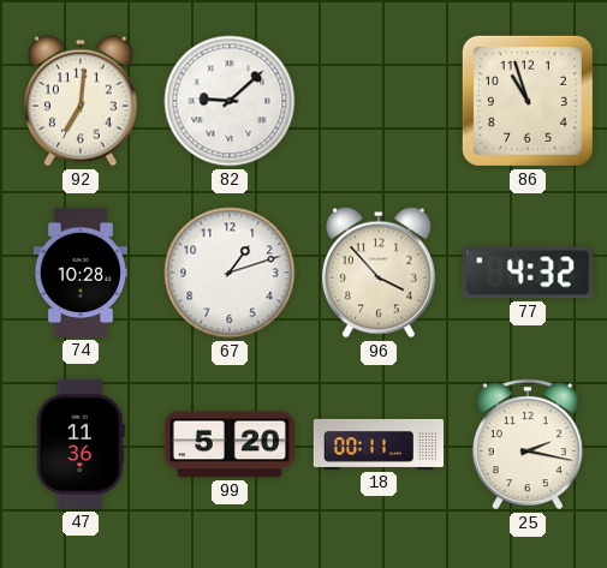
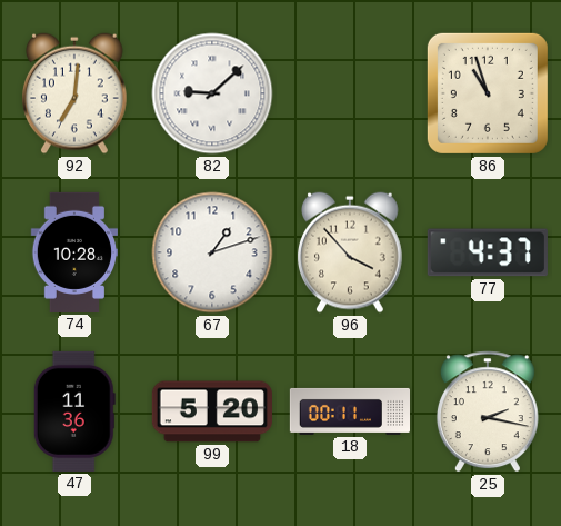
77: 4:32 -> 4:37 (488, 252)
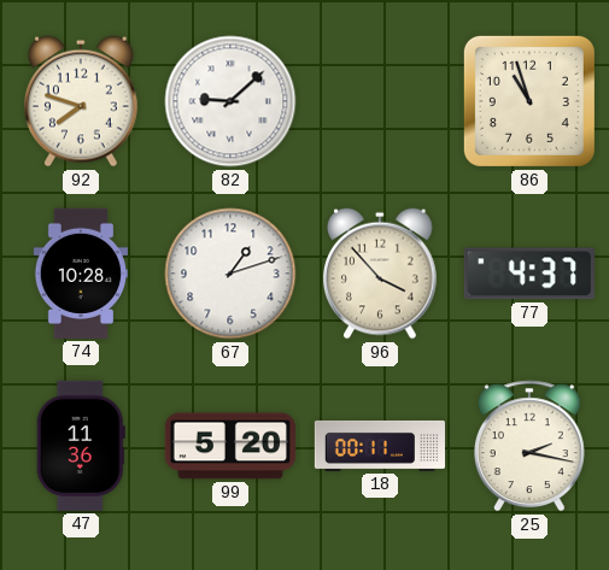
92: 7:01 -> 7:48 (82, 101)
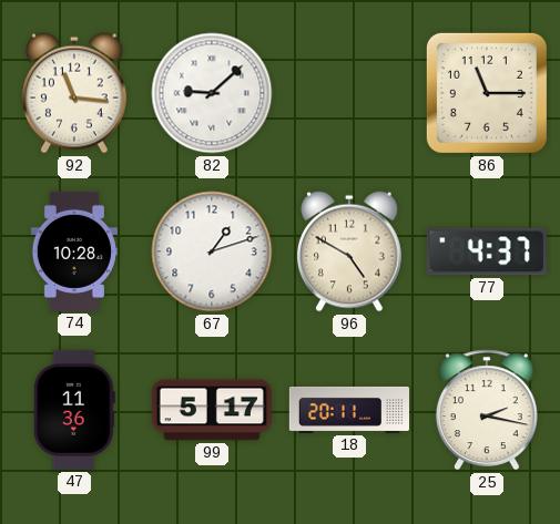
92: 7:48 -> 11:16 (75, 93)
86: 10:57 -> 11:15 (487, 93)
96: 3:53 -> 4:50 (350, 251)
99: 5:20 -> 5:17 (212, 410)
18: 00:11 -> 20:11 (348, 410)
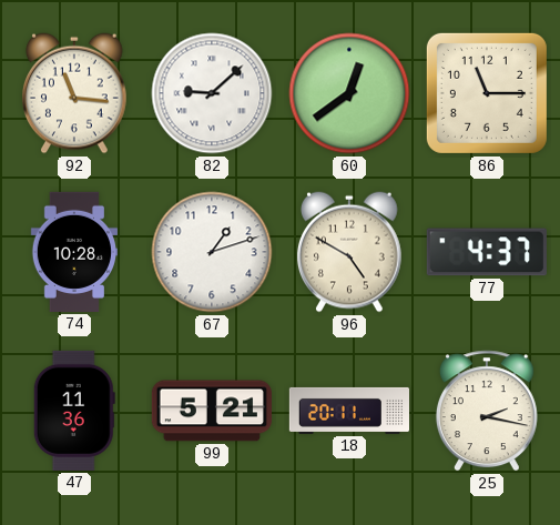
60: none -> 12:39 (349, 93)
99: 5:17 -> 5:21 (212, 411)
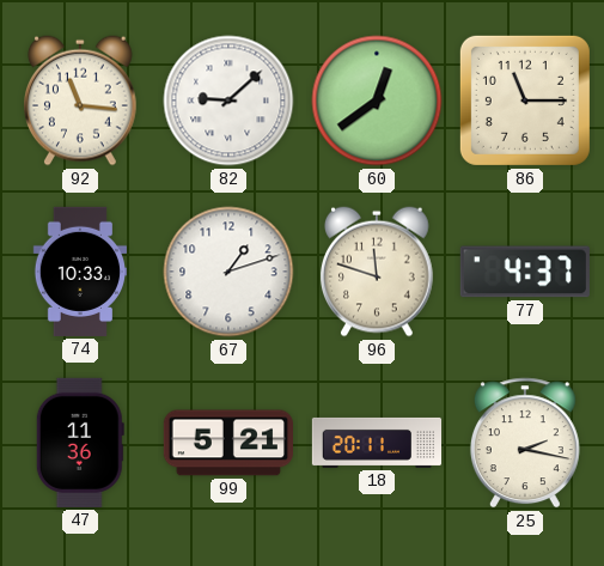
74: 10:28 -> 10:33 (79, 272)
96: 4:50 -> 11:48 (378, 272)
